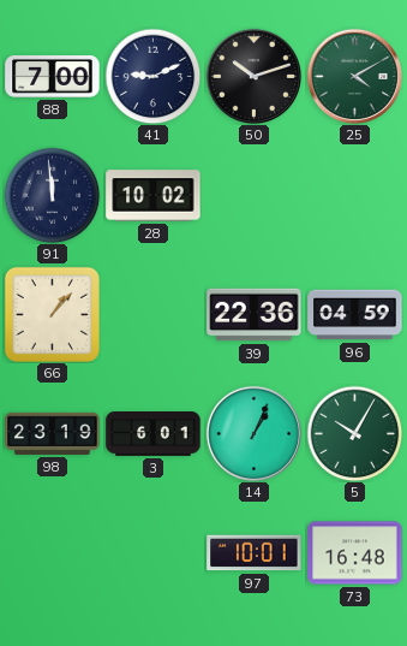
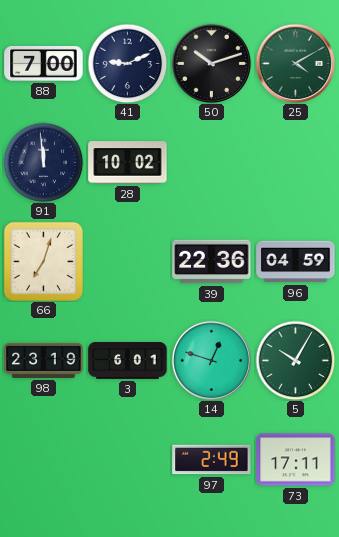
66: 1:07 -> 7:03 (43, 261)
14: 1:04 -> 12:48 (211, 360)
97: 10:01 -> 2:49 (212, 460)
73: 16:48 -> 17:11 (296, 460)
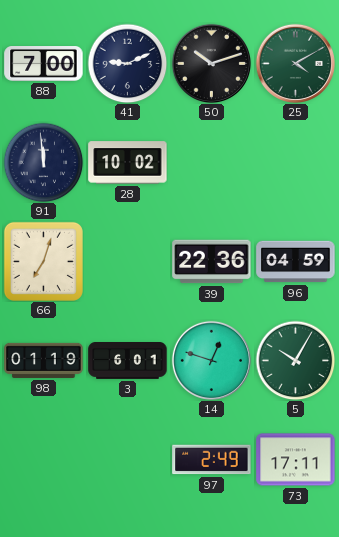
98: 23:19 -> 01:19 (44, 360)
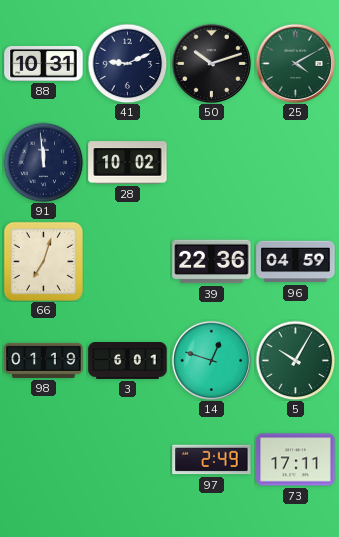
88: 7:00 -> 10:31 (44, 64)
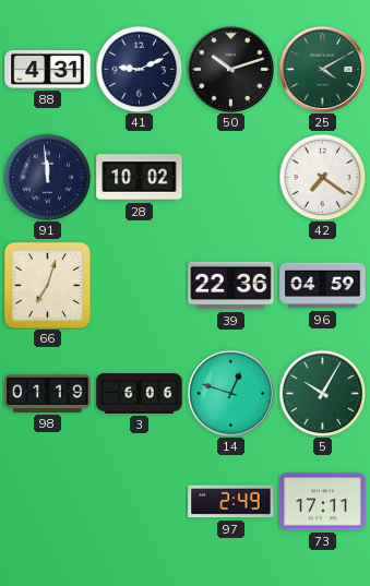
88: 10:31 -> 4:31 (48, 70)
42: none -> 7:21 (322, 177)
3: 6:01 -> 6:06 (140, 394)
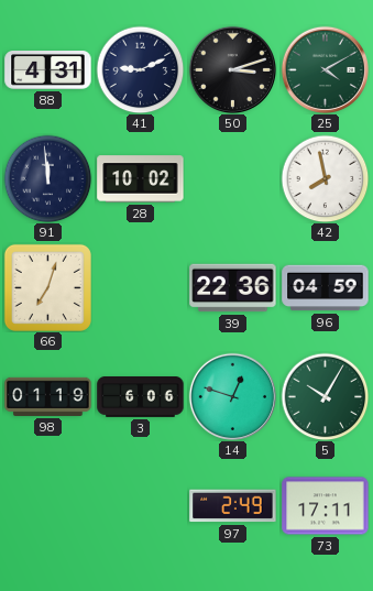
50: 10:12 -> 3:12 (232, 69)
42: 7:21 -> 7:58 (325, 178)
